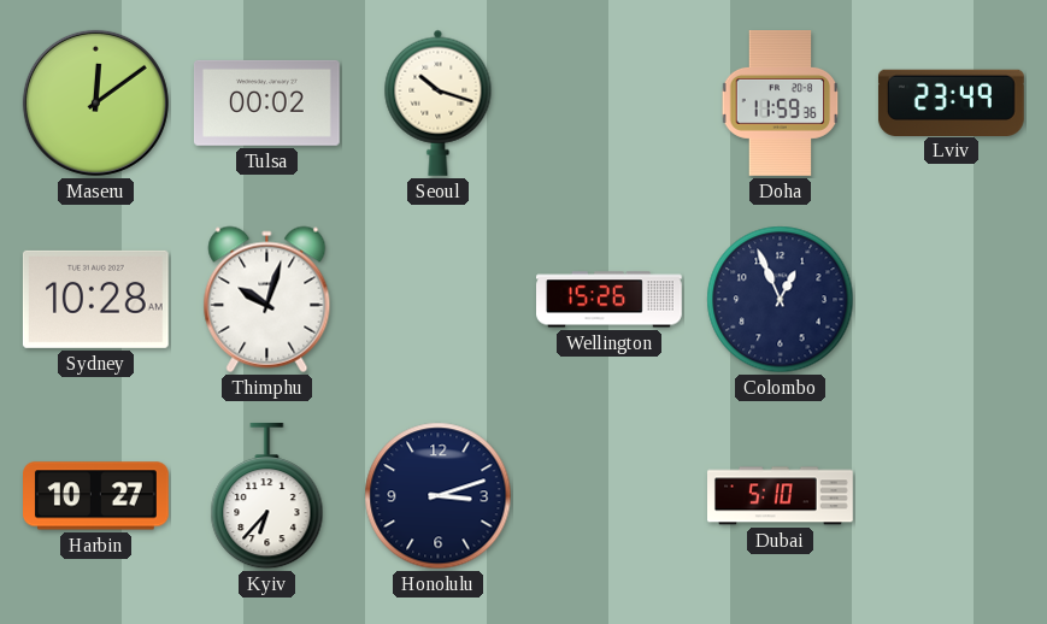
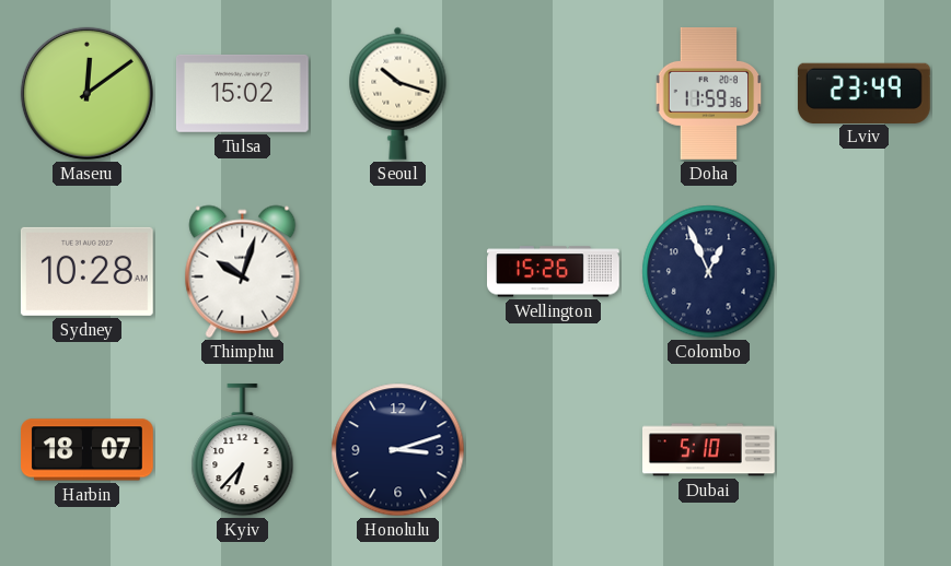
Tulsa: 00:02 -> 15:02 (242, 93)
Harbin: 10:27 -> 18:07 (88, 450)
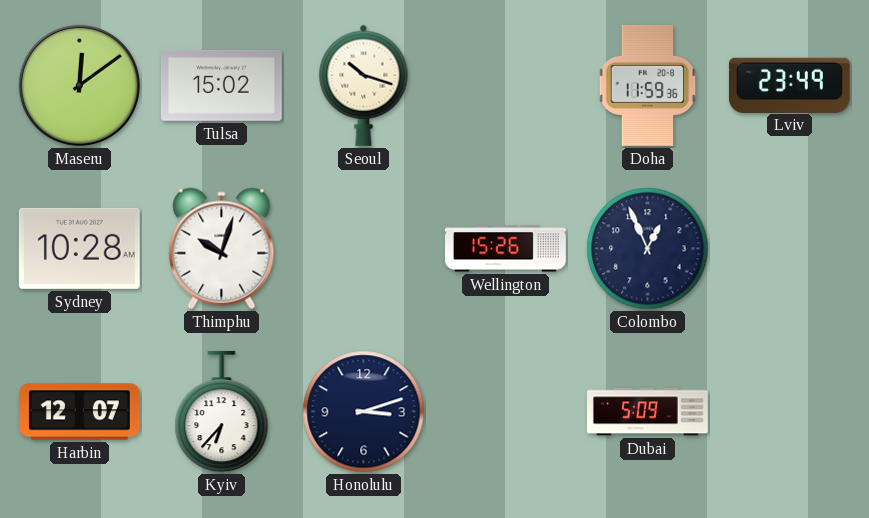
Harbin: 18:07 -> 12:07 (80, 412)
Dubai: 5:10 -> 5:09 (648, 412)
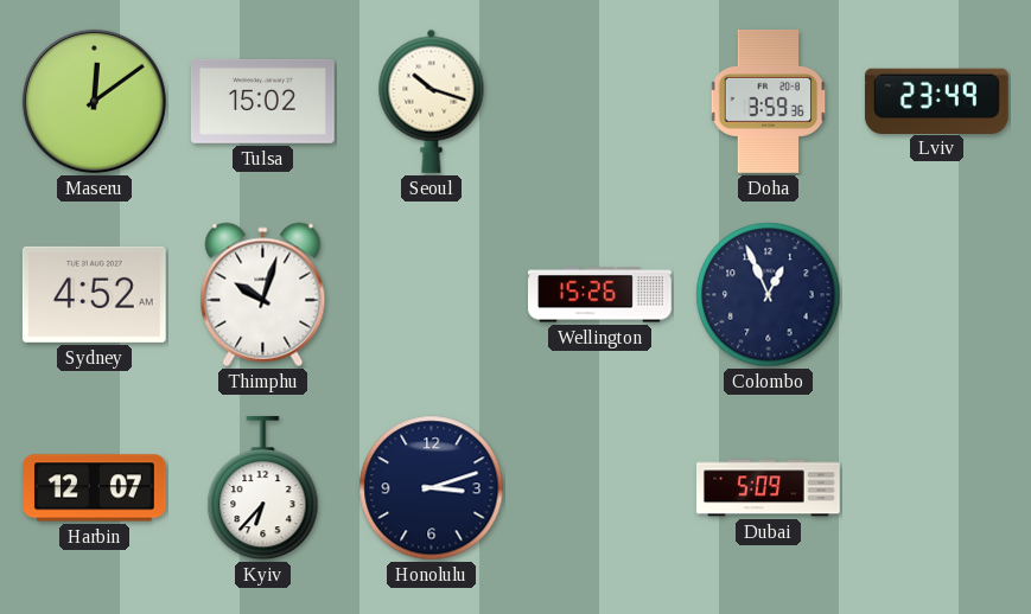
Doha: 11:59 -> 3:59 (769, 102)
Sydney: 10:28 -> 4:52 (94, 294)
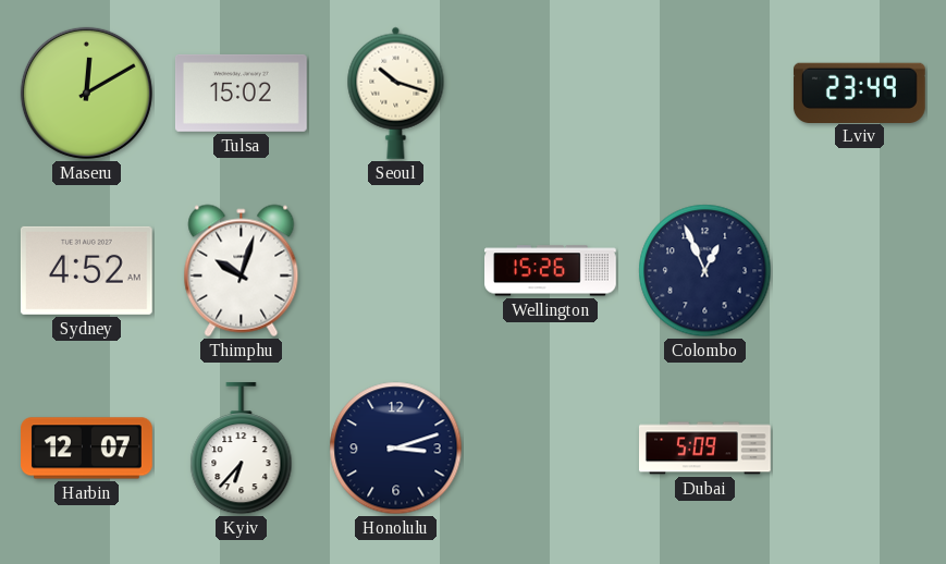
Maseru: 12:09 -> 12:10 (86, 93)
Doha: 3:59 -> none (769, 102)
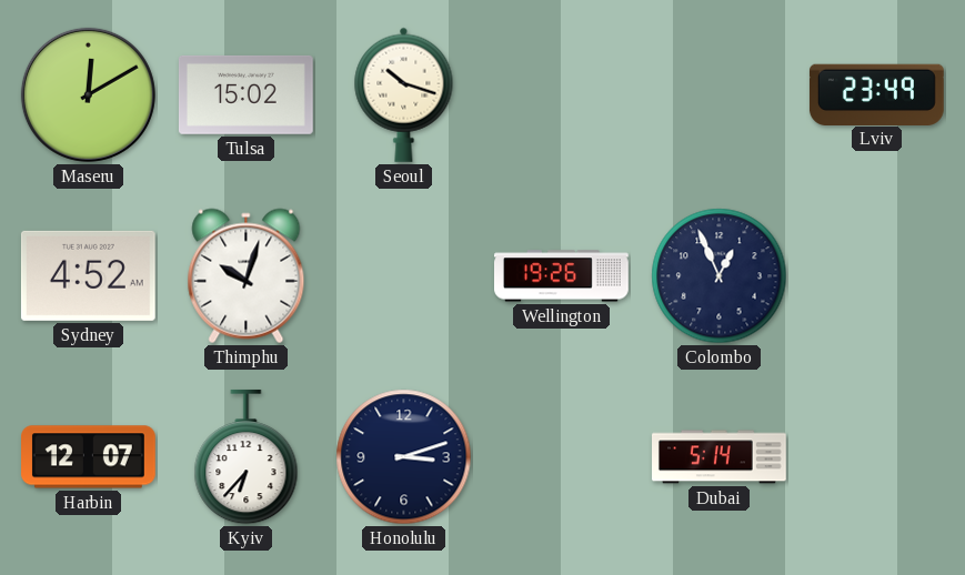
Wellington: 15:26 -> 19:26 (562, 276)
Dubai: 5:09 -> 5:14 (720, 457)
